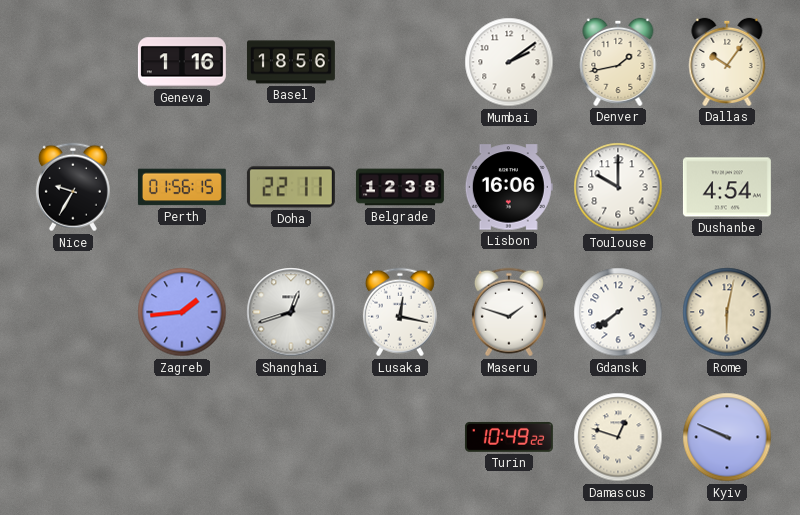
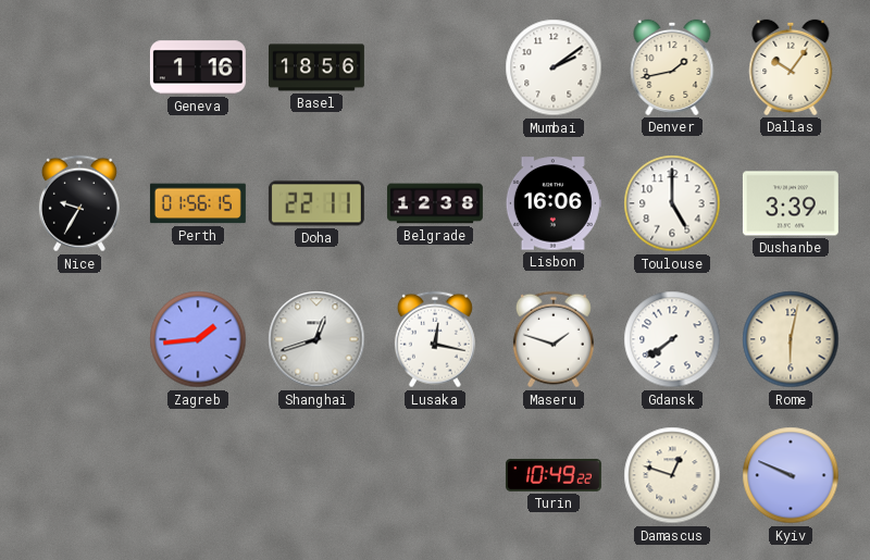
Toulouse: 10:00 -> 5:00 (672, 203)
Dushanbe: 4:54 -> 3:39 (791, 203)
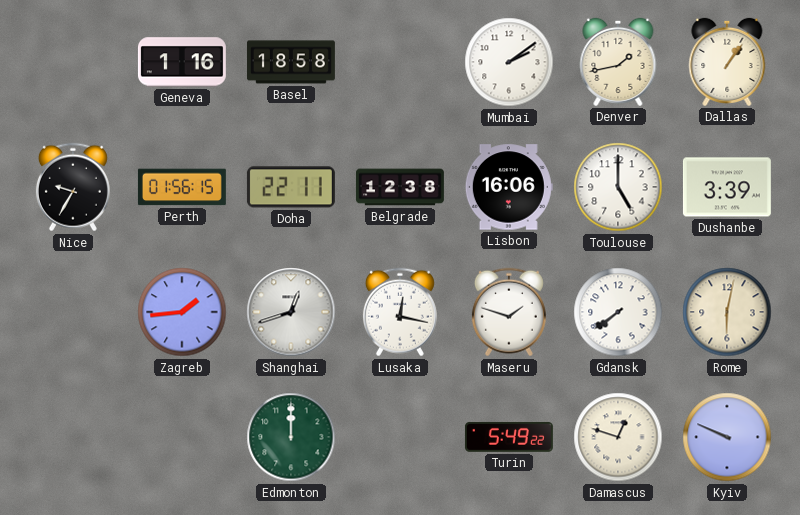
Basel: 18:56 -> 18:58 (291, 62)
Dallas: 10:06 -> 1:06 (727, 62)
Edmonton: none -> 12:00 (291, 437)
Turin: 10:49 -> 5:49 (509, 437)
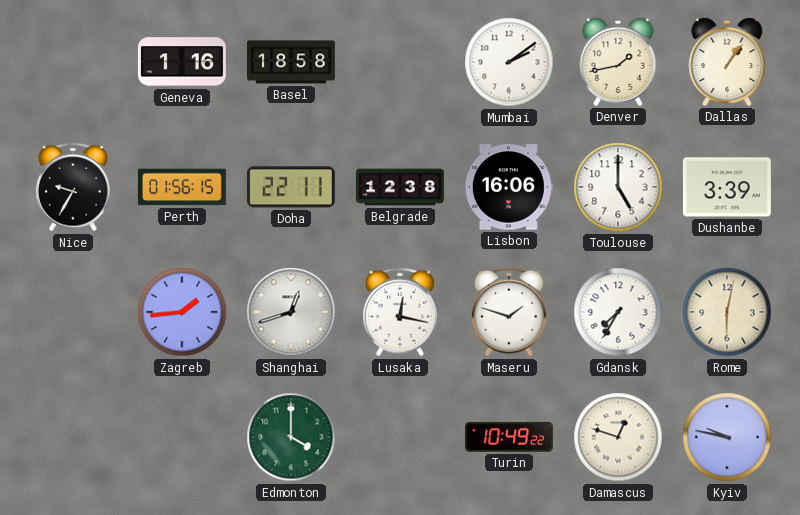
Gdansk: 7:39 -> 7:35 (618, 312)
Edmonton: 12:00 -> 4:00 (291, 437)
Turin: 5:49 -> 10:49 (509, 437)
Kyiv: 9:49 -> 9:47 (727, 437)
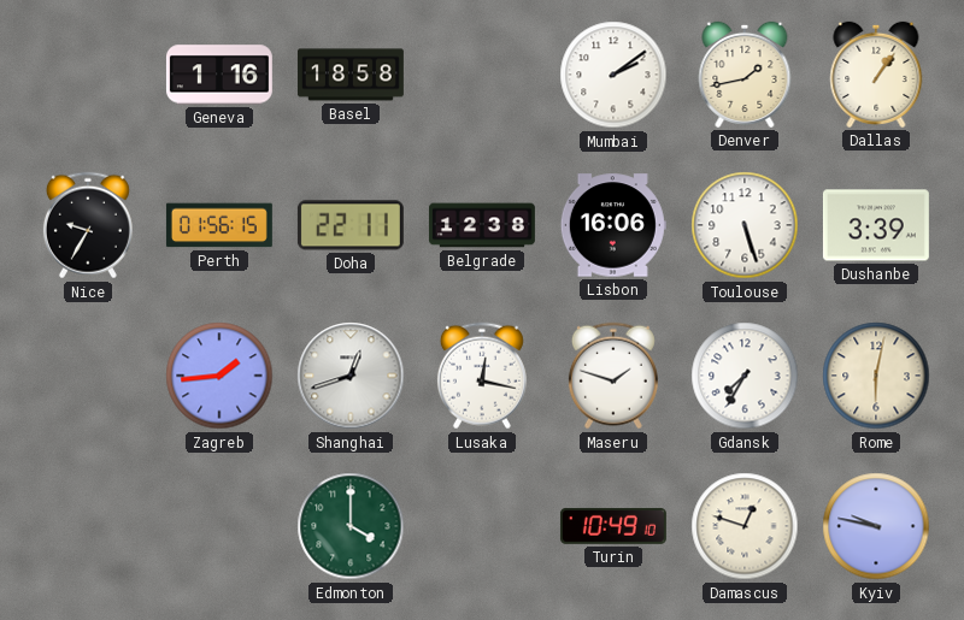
Toulouse: 5:00 -> 5:27 (745, 225)
Turin: 10:49:22 -> 10:49:10 (613, 526)
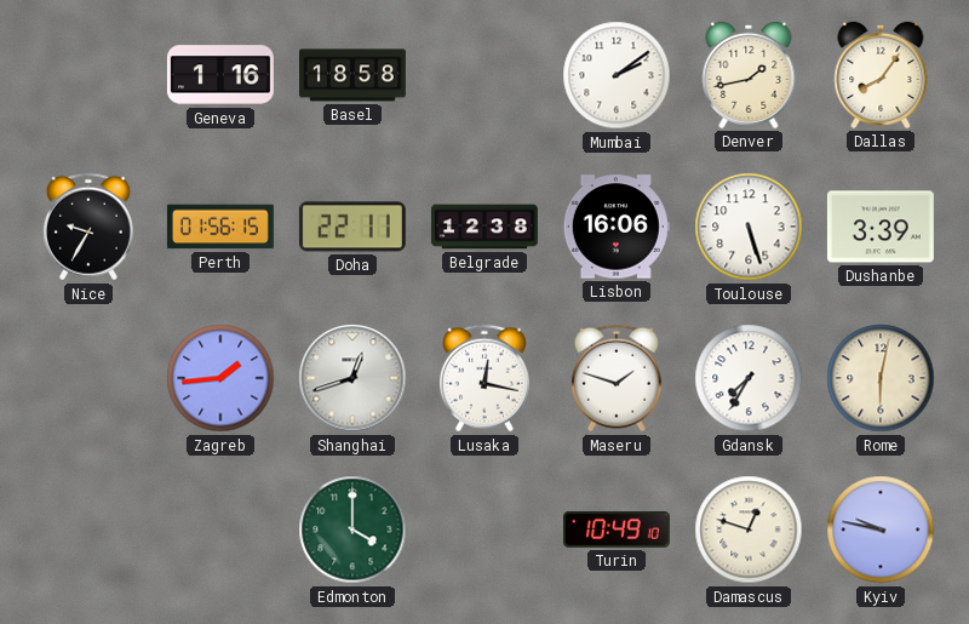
Dallas: 1:06 -> 8:06 (881, 75)
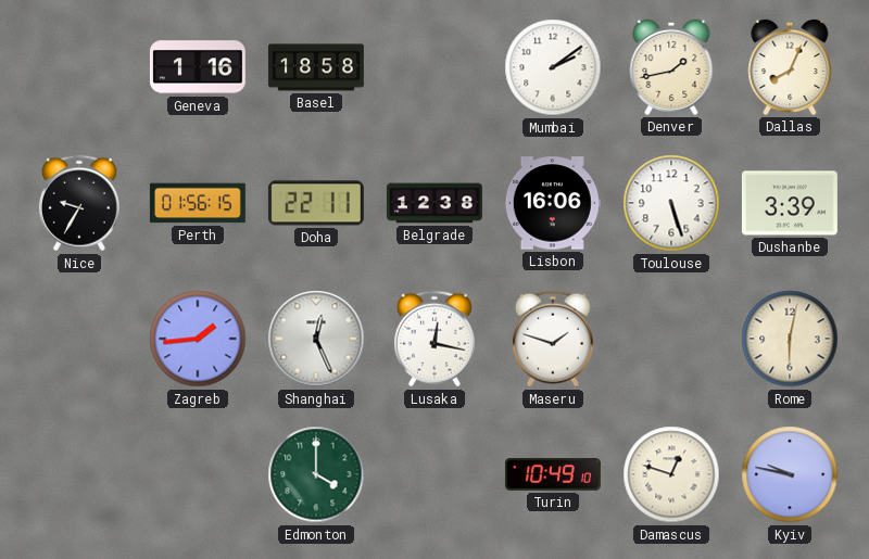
Dallas: 8:06 -> 8:04 (790, 67)
Shanghai: 12:42 -> 12:26 (316, 339)
Gdansk: 7:35 -> none (749, 378)
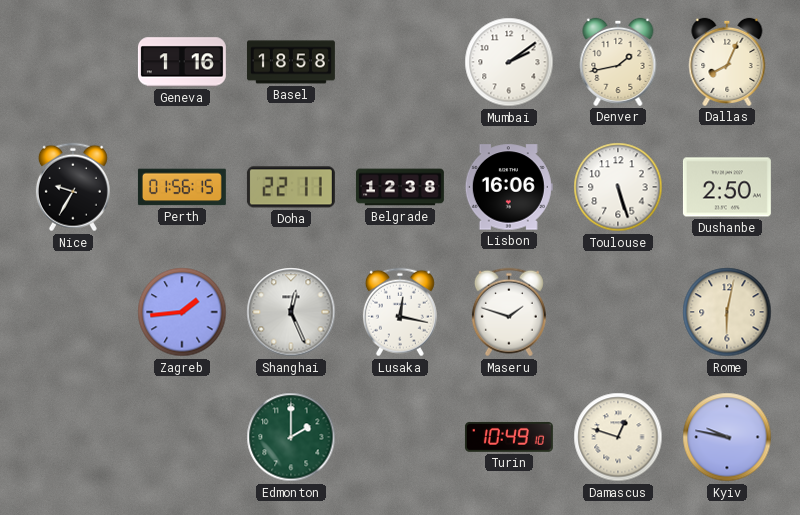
Dushanbe: 3:39 -> 2:50 (727, 187)
Edmonton: 4:00 -> 2:00 (291, 437)
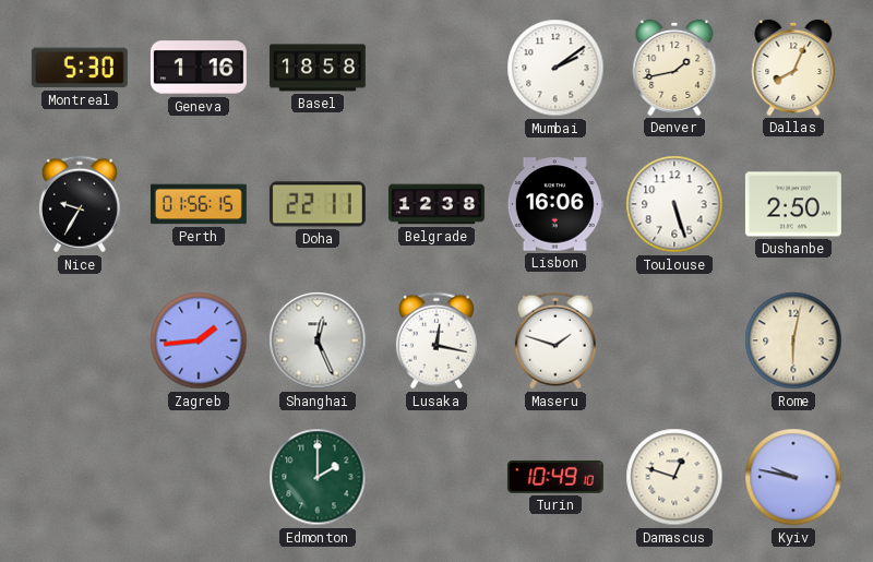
Montreal: none -> 5:30 (80, 68)
